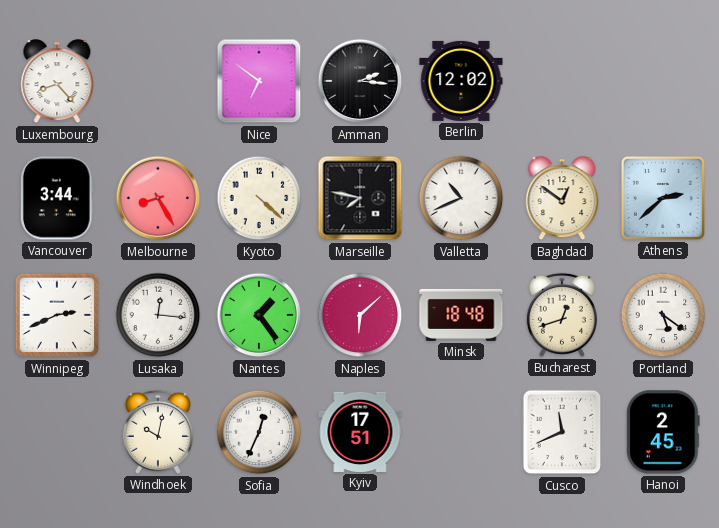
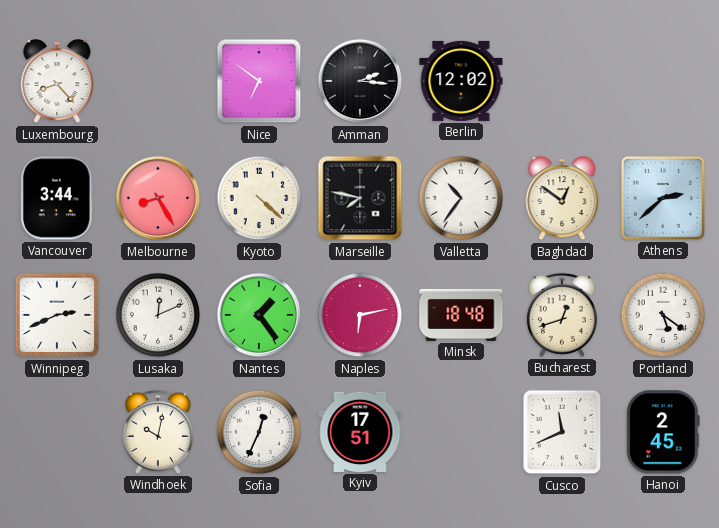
Valletta: 10:41 -> 10:36 (461, 198)
Lusaka: 12:16 -> 12:11 (158, 315)
Naples: 6:08 -> 6:13 (360, 315)
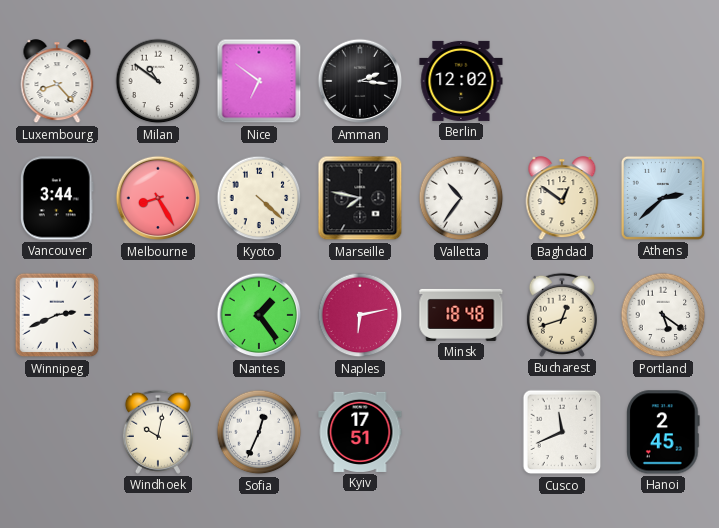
Milan: none -> 10:51 (158, 81)
Lusaka: 12:11 -> none (158, 315)
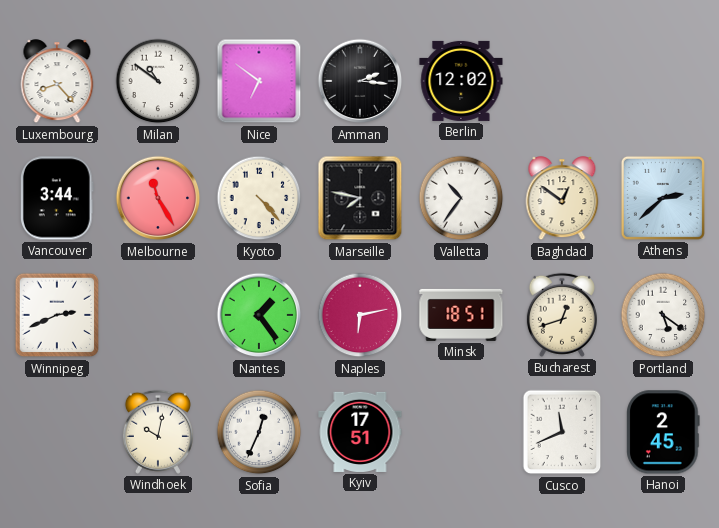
Melbourne: 8:25 -> 11:25 (158, 198)
Kyoto: 4:22 -> 4:23 (259, 198)
Minsk: 18:48 -> 18:51 (461, 315)
